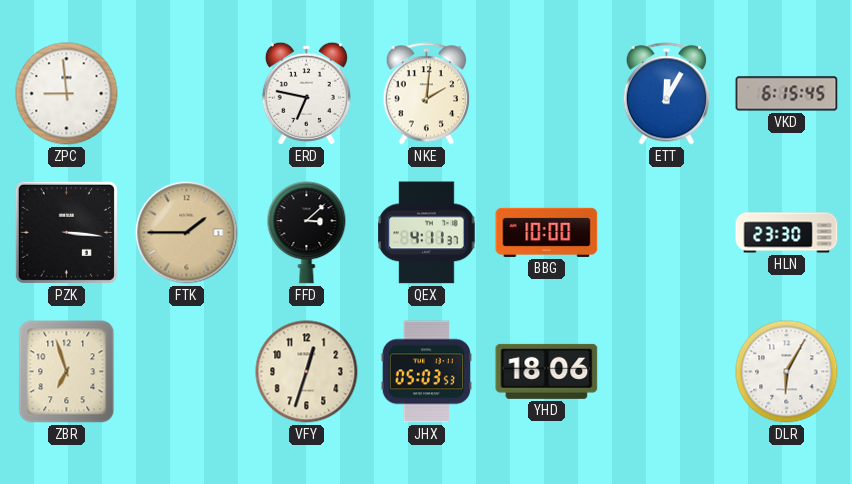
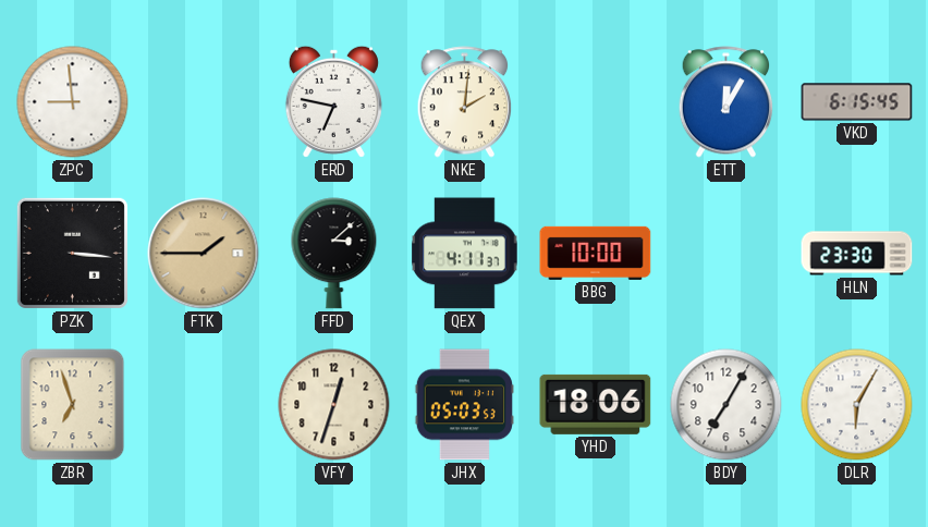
BDY: none -> 7:05 (726, 405)
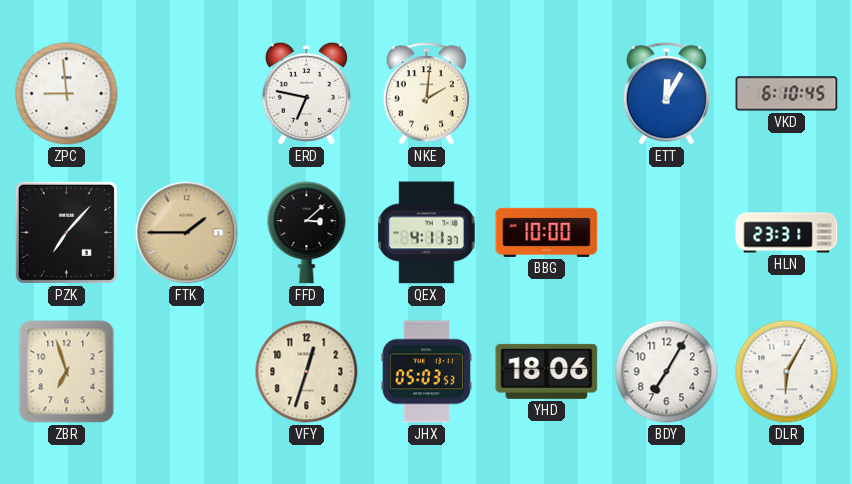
VKD: 6:15 -> 6:10 (787, 94)
PZK: 3:16 -> 7:07 (66, 232)
HLN: 23:30 -> 23:31 (787, 233)
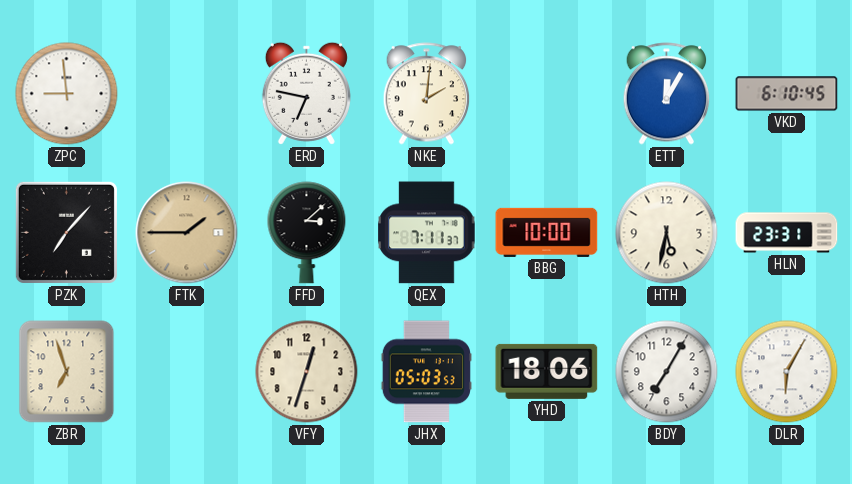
QEX: 4:11 -> 7:11 (427, 233)
HTH: none -> 5:32 (667, 233)
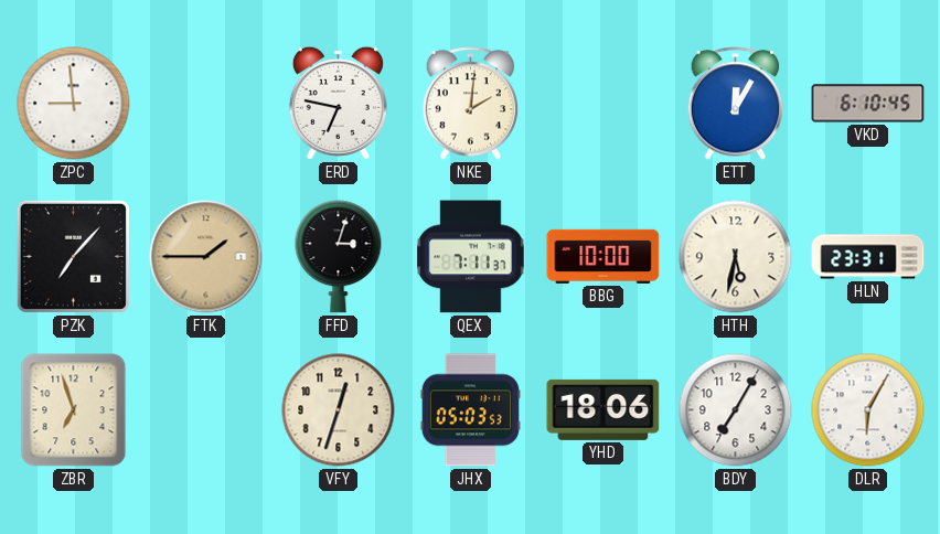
FFD: 3:08 -> 3:03 (339, 257)
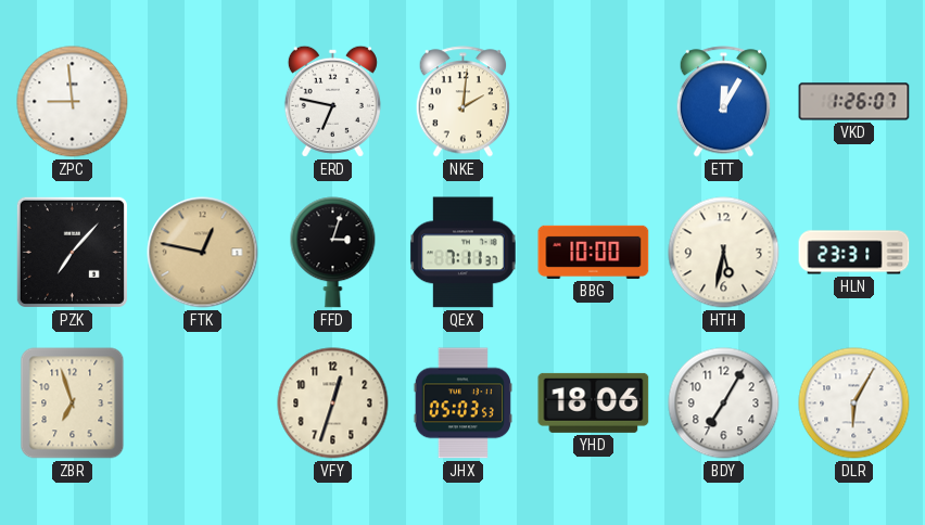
VKD: 6:10 -> 1:26 (854, 102)
FTK: 1:45 -> 12:47 (203, 253)
